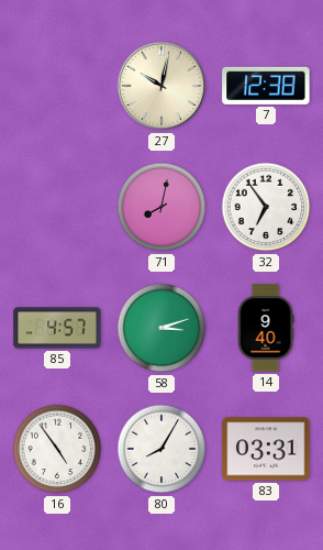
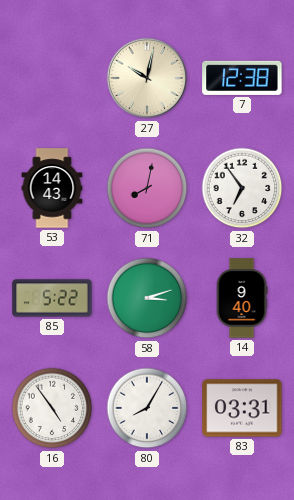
53: none -> 14:43 (52, 188)
85: 4:57 -> 5:22 (52, 298)
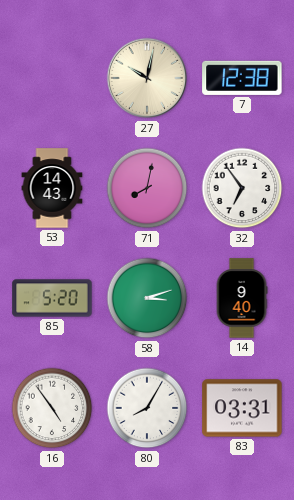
85: 5:22 -> 5:20 (52, 298)
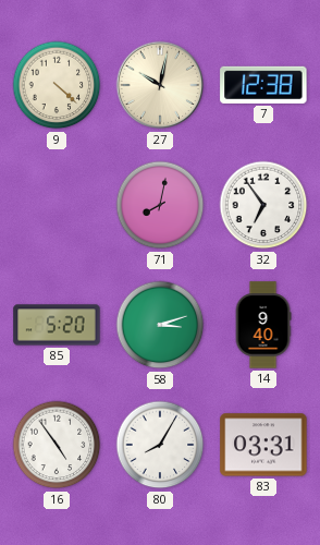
9: none -> 4:22 (57, 85)
53: 14:43 -> none (52, 188)
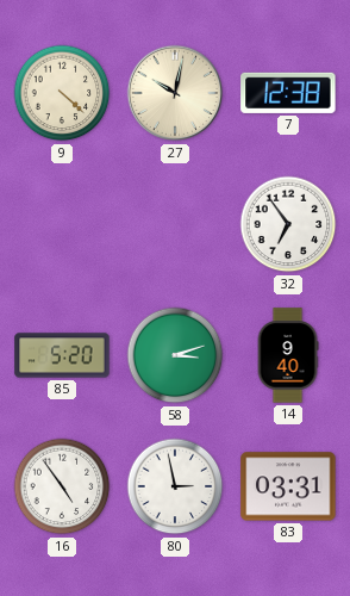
71: 8:02 -> none (160, 205)
80: 8:05 -> 2:58 (175, 486)
